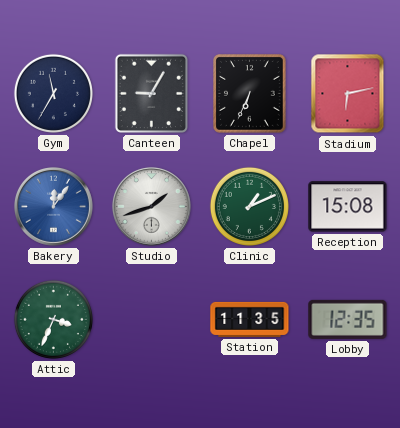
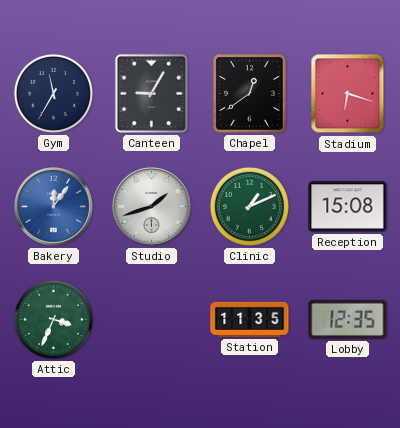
Chapel: 6:34 -> 12:39 (250, 94)
Stadium: 6:13 -> 6:18 (348, 94)
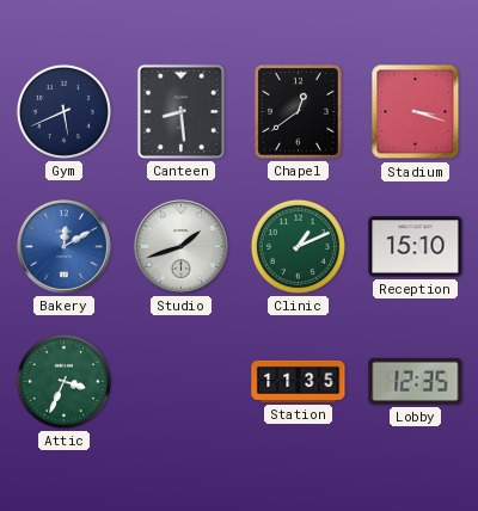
Gym: 11:35 -> 5:41 (63, 111)
Canteen: 9:05 -> 8:29 (180, 111)
Stadium: 6:18 -> 3:18 (416, 112)
Bakery: 12:06 -> 12:10 (63, 246)
Reception: 15:08 -> 15:10 (416, 247)
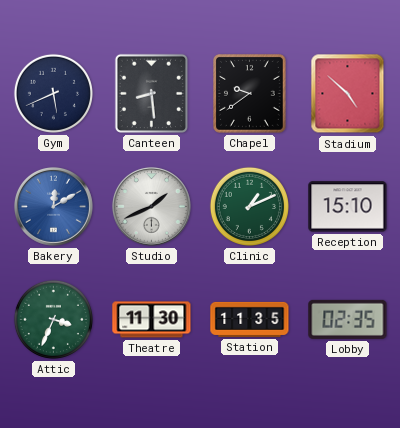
Chapel: 12:39 -> 9:39 (250, 94)
Stadium: 3:18 -> 4:52 (348, 94)
Studio: 1:42 -> 1:41 (151, 206)
Theatre: none -> 11:30 (152, 320)
Lobby: 12:35 -> 02:35 (348, 319)
